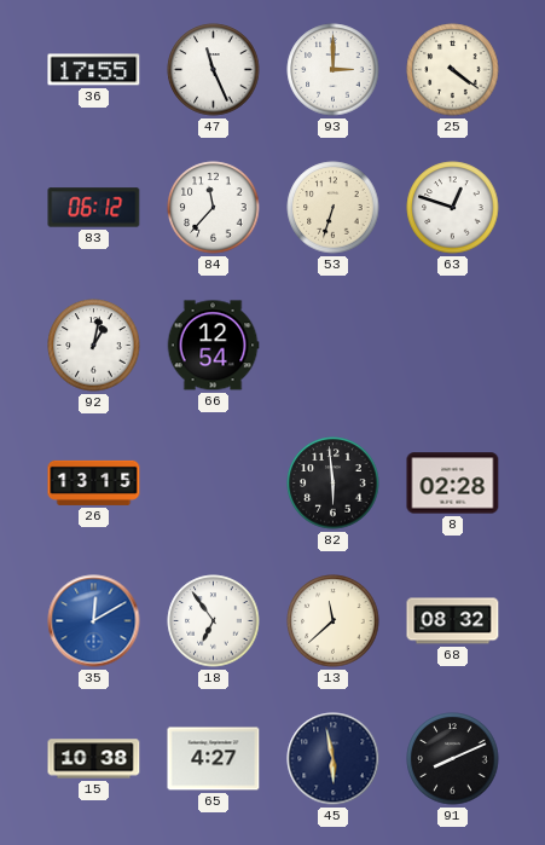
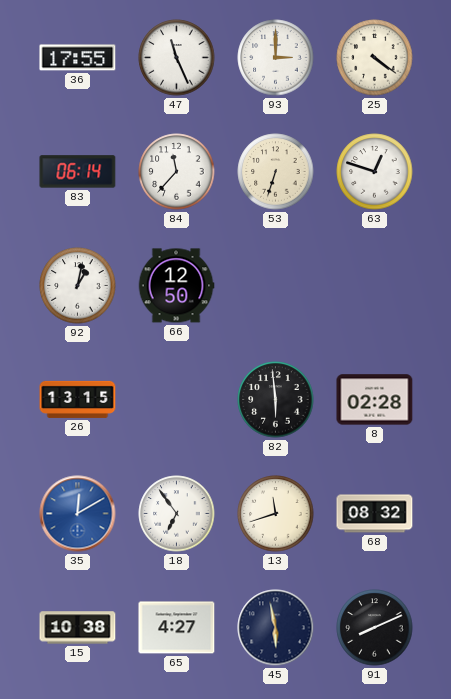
83: 06:12 -> 06:14 (78, 172)
66: 12:54 -> 12:50 (176, 286)
13: 11:38 -> 11:42 (276, 514)
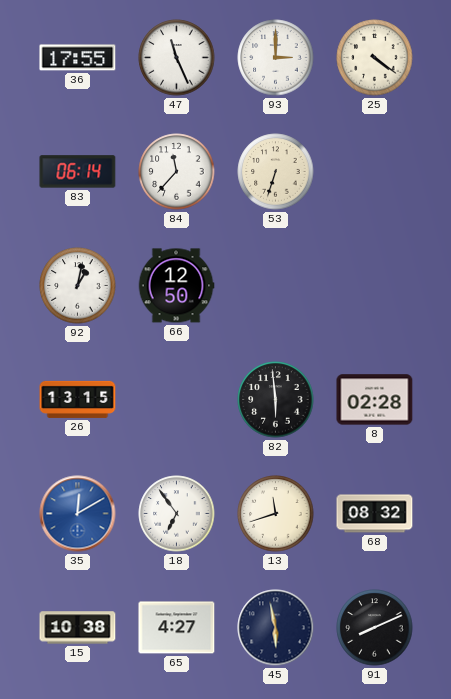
63: 12:48 -> none (375, 172)
